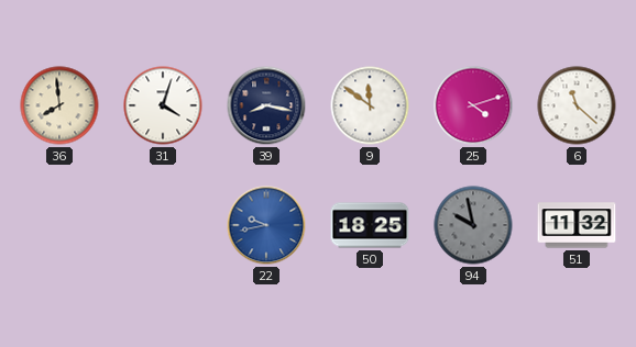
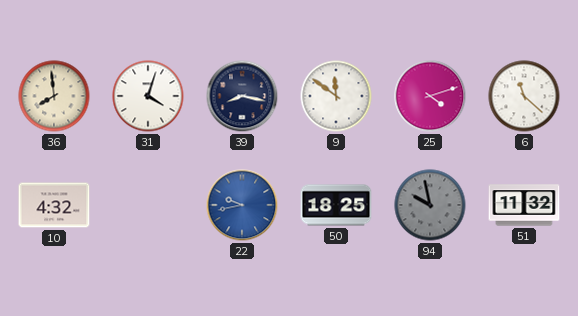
10: none -> 4:32 (54, 205)
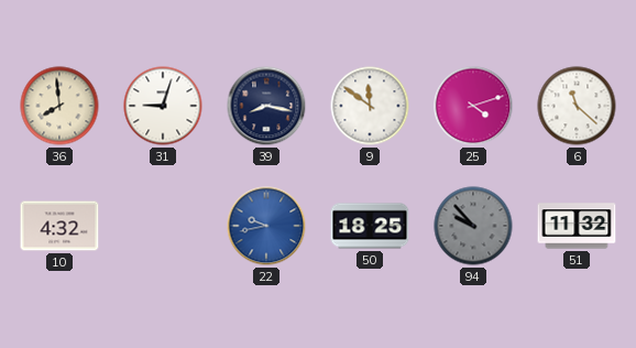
31: 4:03 -> 9:03 (163, 106)
94: 9:58 -> 9:53 (473, 226)
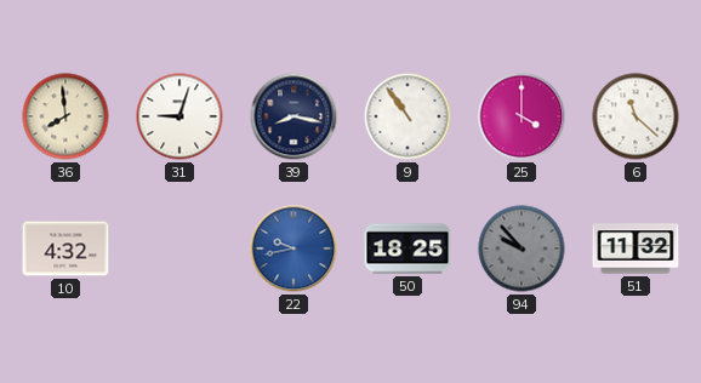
9: 11:51 -> 10:54 (408, 116)
25: 4:12 -> 4:00 (522, 116)
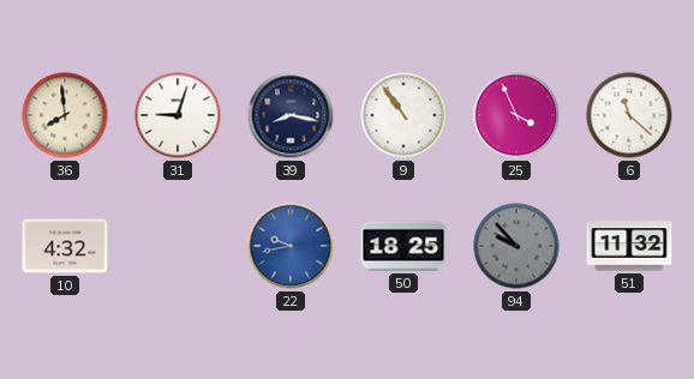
25: 4:00 -> 3:56 (516, 115)
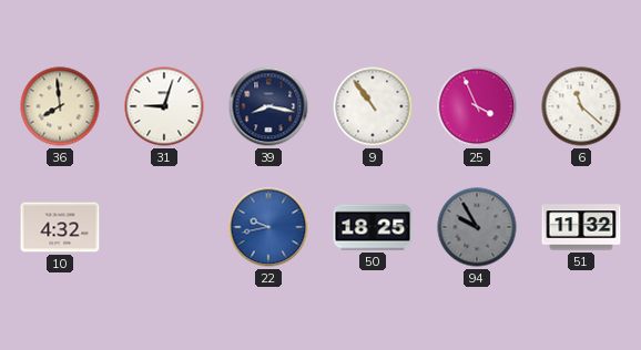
94: 9:53 -> 9:55 (477, 227)
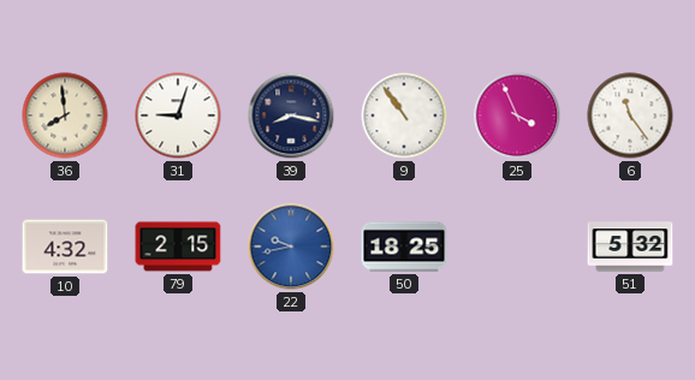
6: 11:22 -> 11:24 (630, 115)
79: none -> 2:15 (178, 247)
94: 9:55 -> none (477, 227)
51: 11:32 -> 5:32 (630, 247)
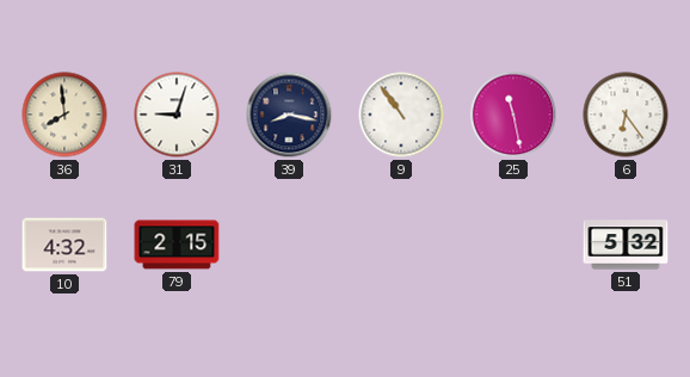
25: 3:56 -> 11:28 (513, 115)
6: 11:24 -> 6:24 (626, 115)
22: 9:43 -> none (291, 247)
50: 18:25 -> none (404, 247)
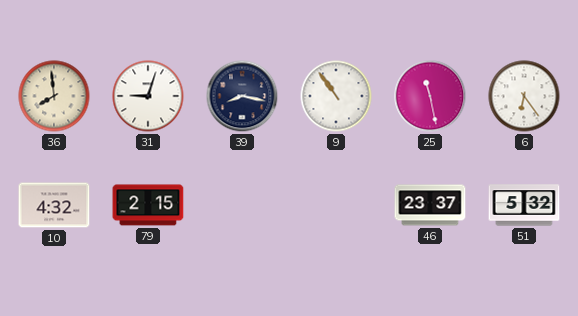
46: none -> 23:37 (430, 205)
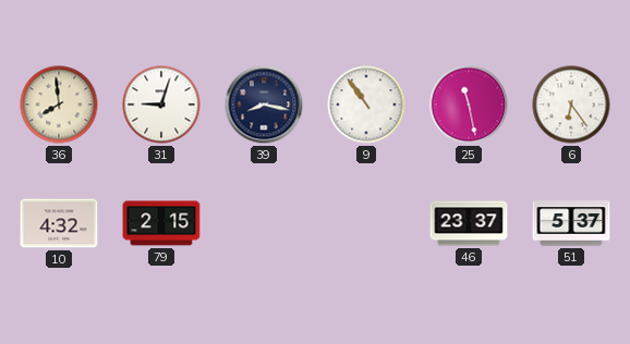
51: 5:32 -> 5:37 (571, 223)
